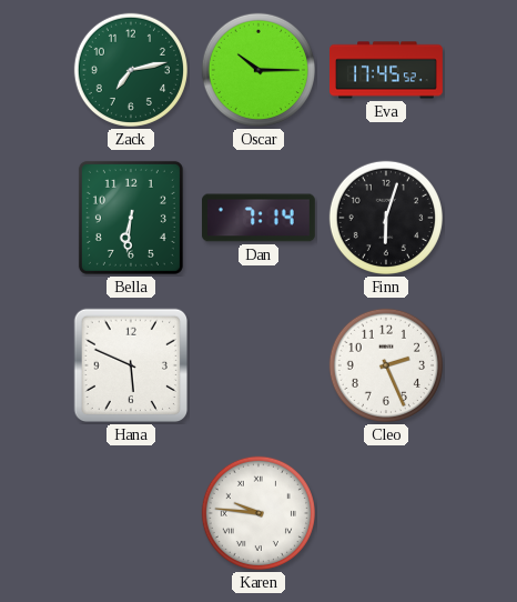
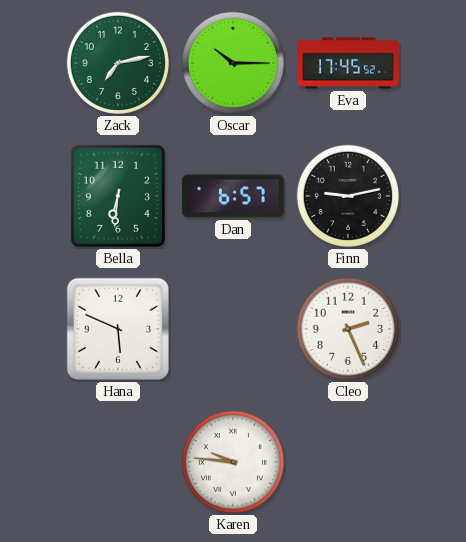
Dan: 7:14 -> 6:57 (233, 196)
Finn: 6:03 -> 9:13 (348, 196)
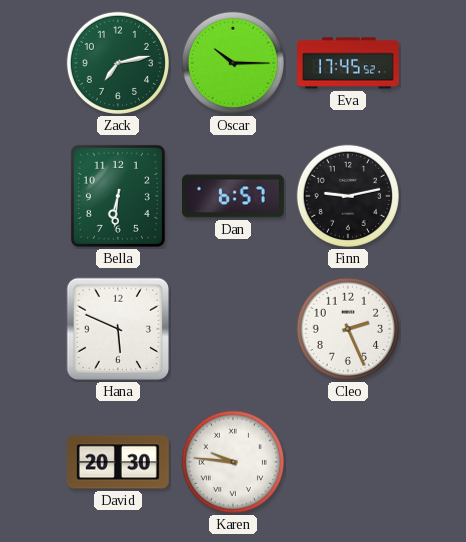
David: none -> 20:30 (118, 462)
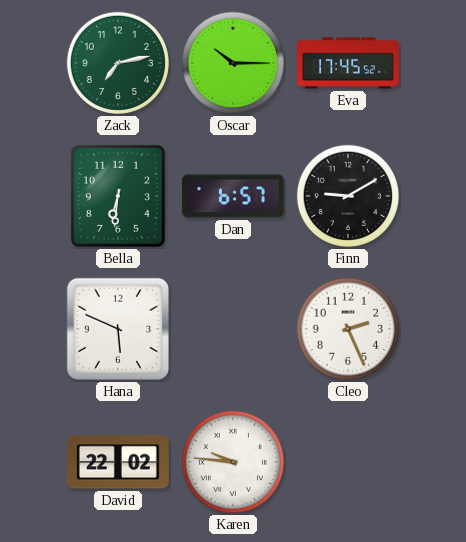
Finn: 9:13 -> 9:10 (348, 196)
David: 20:30 -> 22:02 (118, 462)
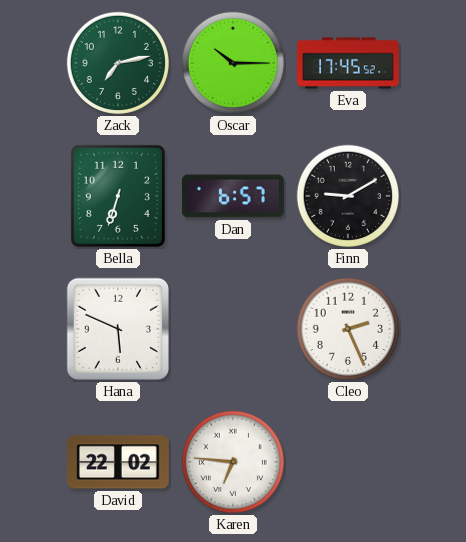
Bella: 6:31 -> 6:33 (118, 196)
Karen: 9:46 -> 6:46 (233, 462)
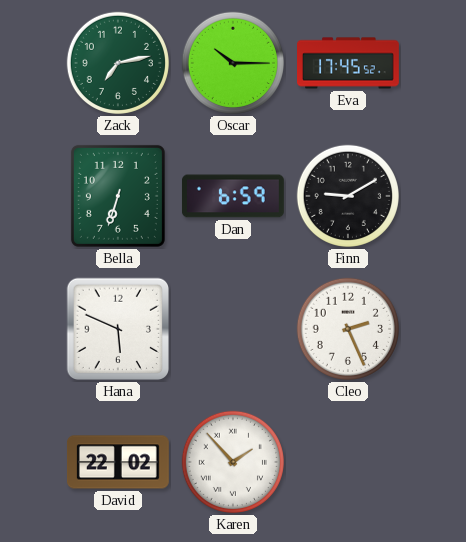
Dan: 6:57 -> 6:59 (233, 196)
Karen: 6:46 -> 1:53 (233, 462)
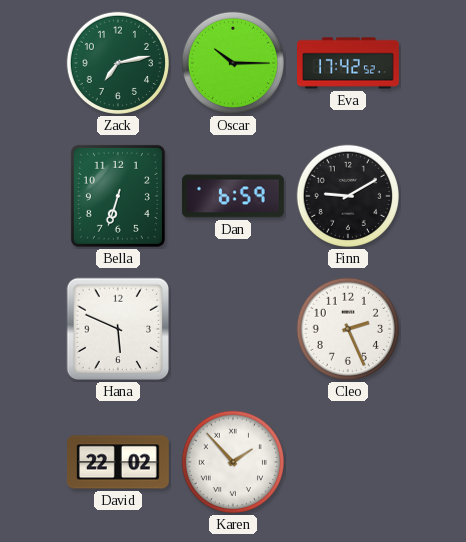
Eva: 17:45 -> 17:42 (349, 63)
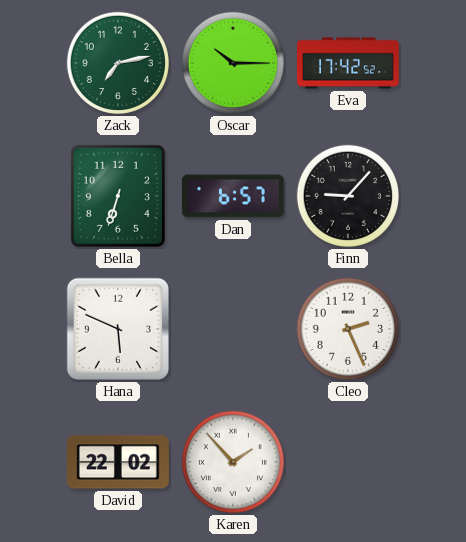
Dan: 6:59 -> 6:57 (233, 196)
Finn: 9:10 -> 9:07 (348, 196)
